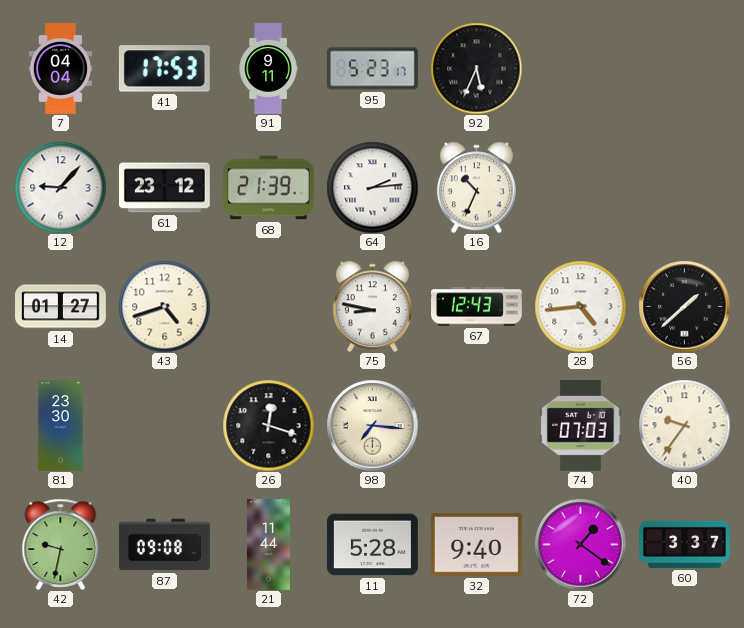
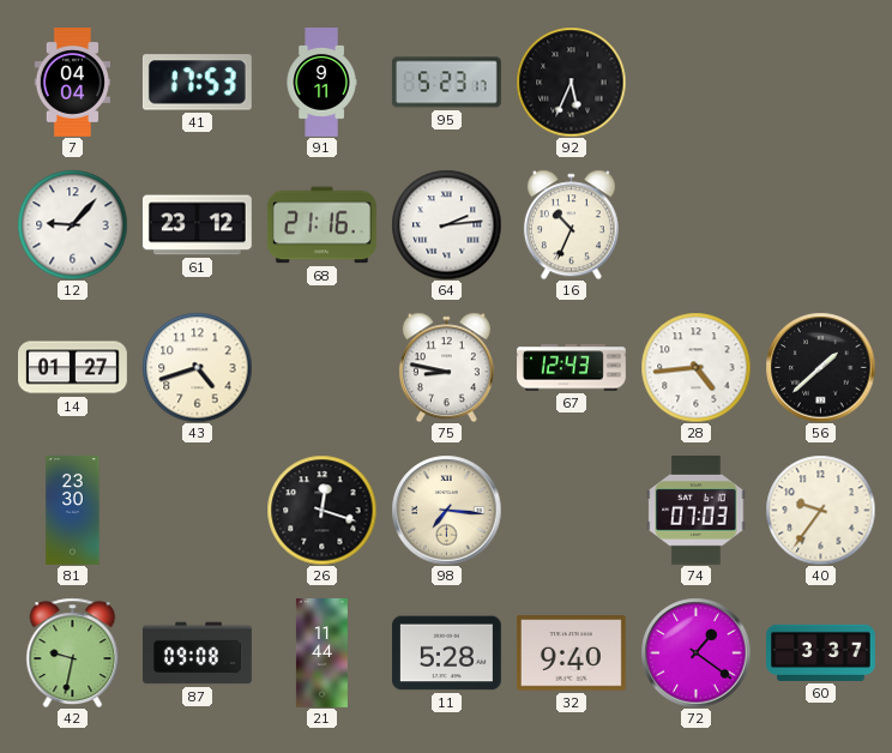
68: 21:39 -> 21:16 (321, 225)
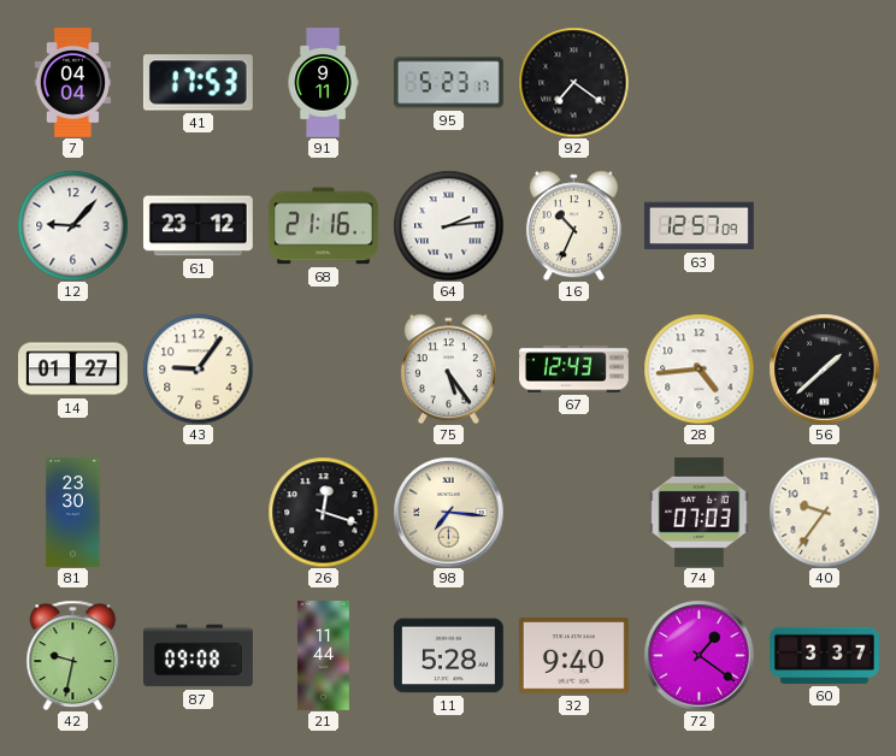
92: 5:34 -> 7:21 (573, 82)
63: none -> 12:57 (698, 226)
43: 4:42 -> 9:06 (198, 368)
75: 8:47 -> 5:24 (448, 368)
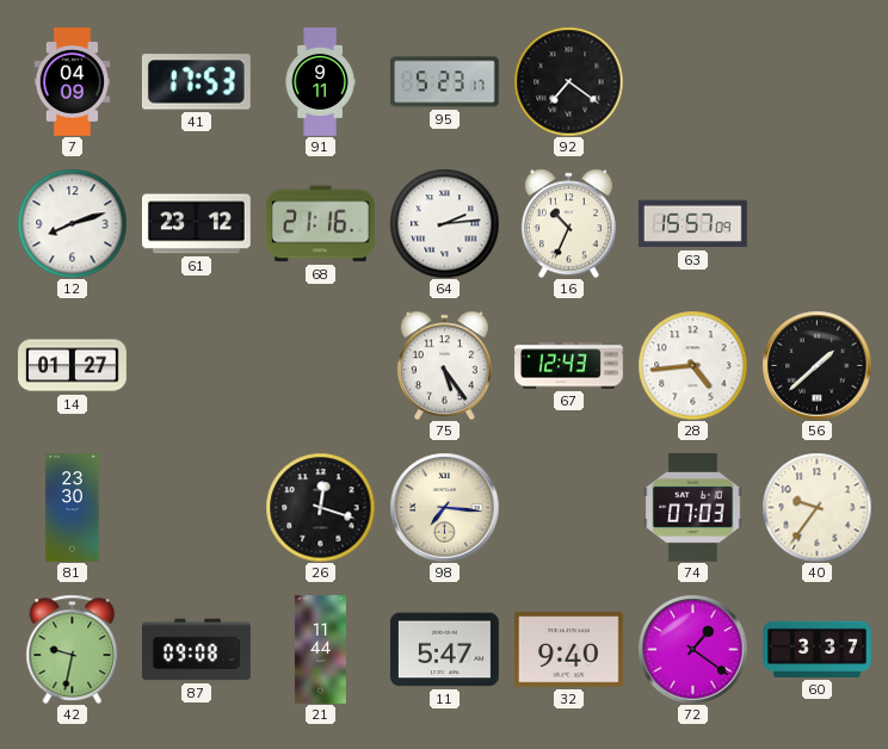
7: 04:04 -> 04:09 (72, 82)
12: 9:07 -> 8:12 (72, 223)
63: 12:57 -> 15:57 (692, 224)
43: 9:06 -> none (198, 368)
11: 5:28 -> 5:47 (444, 650)
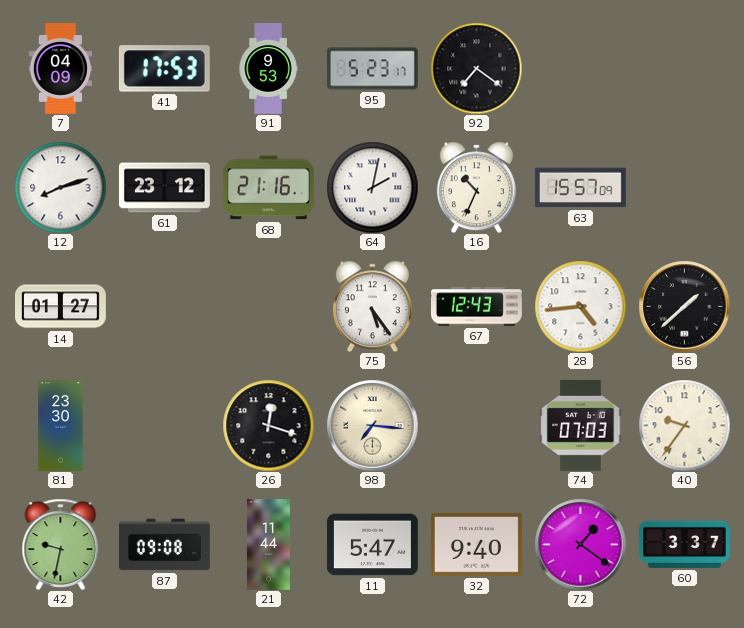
91: 9:11 -> 9:53 (268, 69)
64: 2:14 -> 2:02 (372, 187)
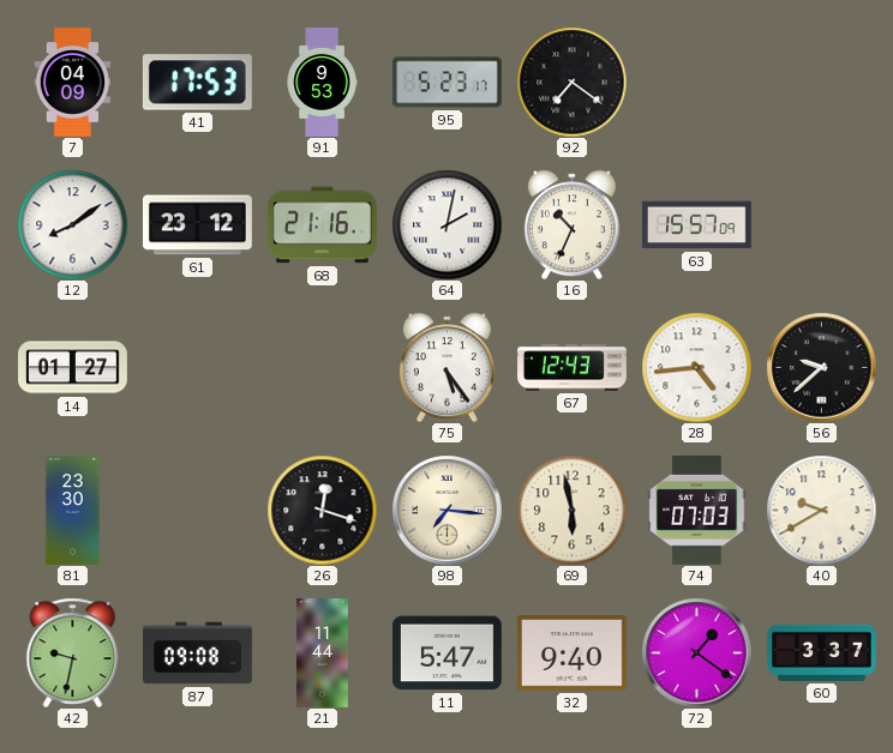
12: 8:12 -> 8:09 (72, 224)
56: 1:38 -> 9:38 (821, 367)
69: none -> 5:58 (571, 510)
40: 9:36 -> 9:40 (821, 510)
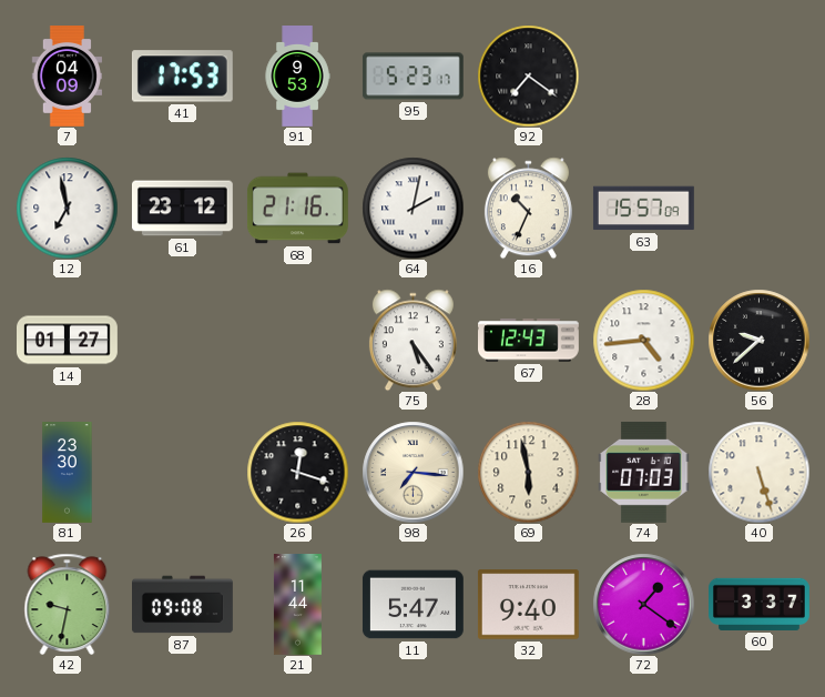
12: 8:09 -> 6:58 (67, 208)
40: 9:40 -> 5:27 (758, 472)
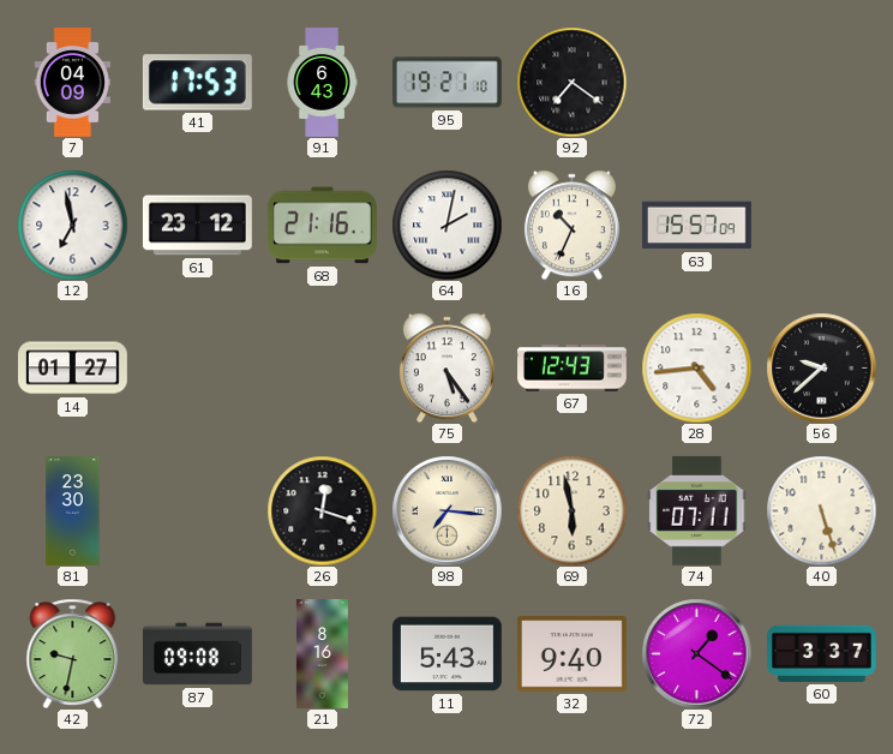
91: 9:53 -> 6:43 (322, 83)
95: 5:23 -> 19:21 (446, 83)
74: 07:03 -> 07:11 (697, 510)
21: 11:44 -> 8:16 (322, 654)
11: 5:47 -> 5:43 (446, 654)
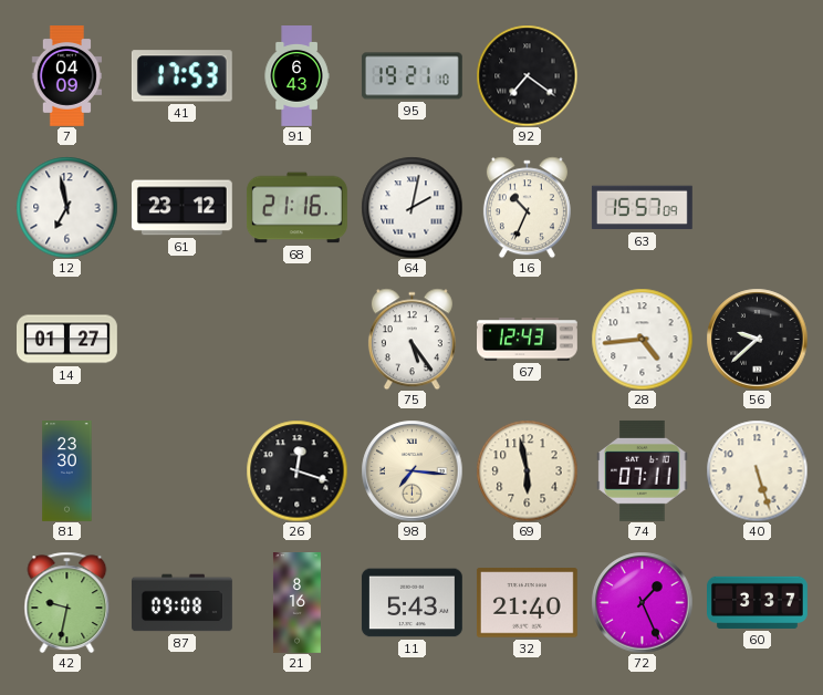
32: 9:40 -> 21:40 (527, 603)
72: 1:21 -> 1:26 (642, 602)
